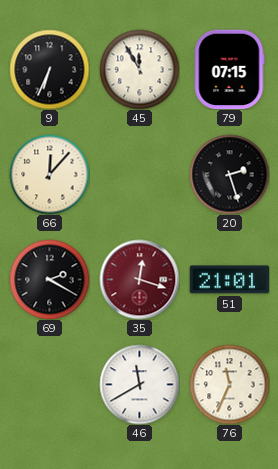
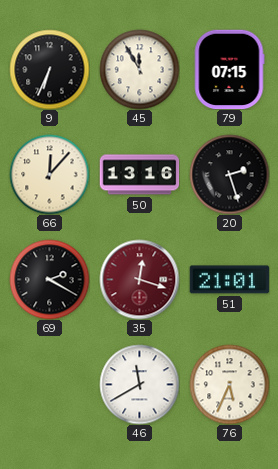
50: none -> 13:16 (139, 175)
76: 11:34 -> 5:34 (229, 384)
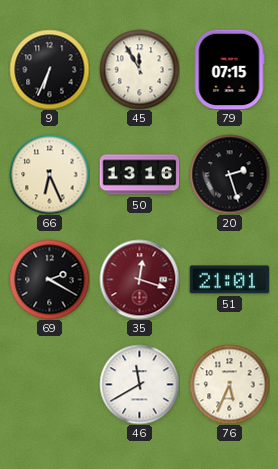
66: 12:07 -> 6:26 (49, 174)
